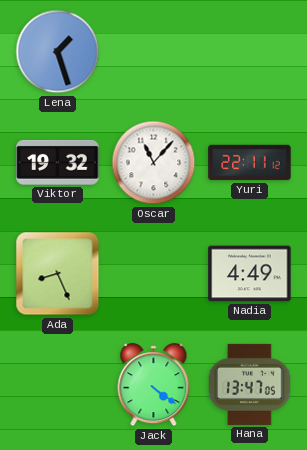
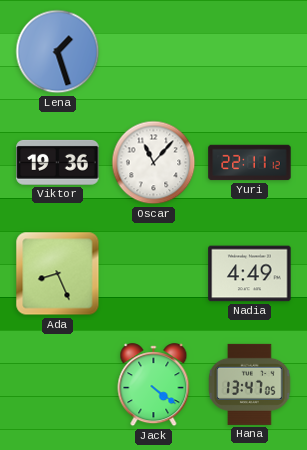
Viktor: 19:32 -> 19:36 (58, 162)
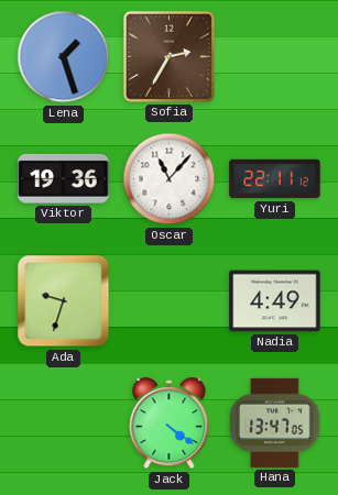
Sofia: none -> 2:35 (168, 56)
Ada: 8:26 -> 9:33 (64, 301)
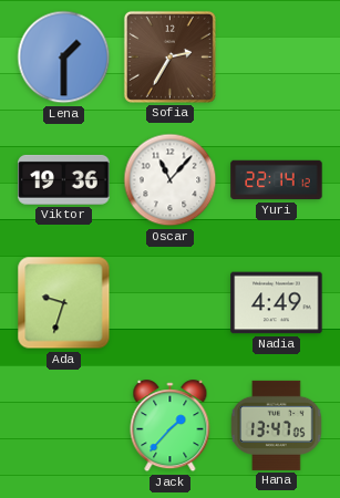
Lena: 1:27 -> 1:30 (64, 58)
Yuri: 22:11 -> 22:14 (277, 180)
Jack: 4:21 -> 1:37 (171, 426)
